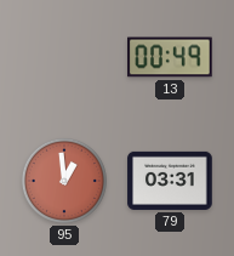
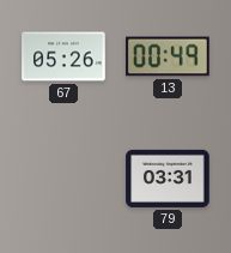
67: none -> 05:26 (63, 56)
95: 12:59 -> none (64, 181)
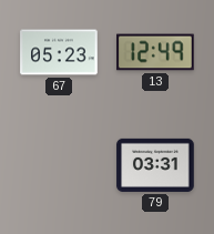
67: 05:26 -> 05:23 (59, 52)
13: 00:49 -> 12:49 (155, 52)
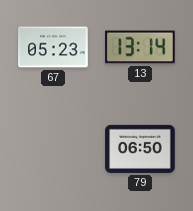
13: 12:49 -> 13:14 (140, 47)
79: 03:31 -> 06:50 (140, 149)
